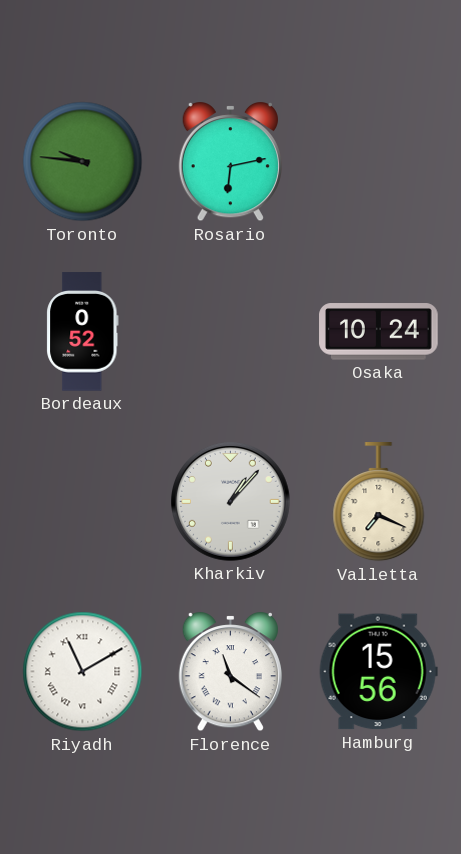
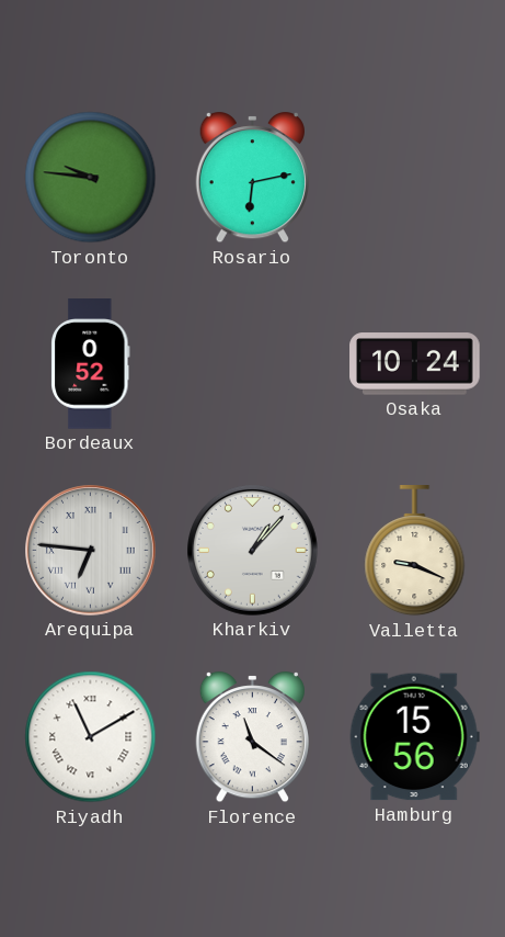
Arequipa: none -> 6:46 (91, 551)
Valletta: 7:19 -> 9:19 (415, 551)
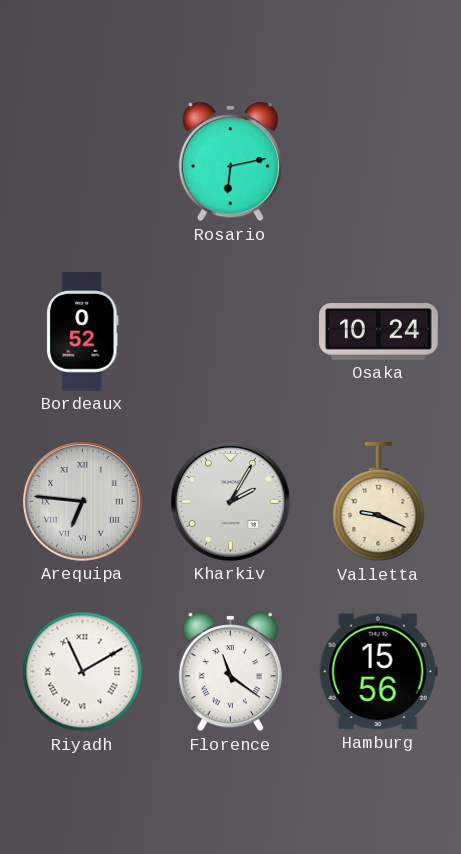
Toronto: 9:46 -> none (91, 178)
Kharkiv: 1:07 -> 2:05 (231, 502)
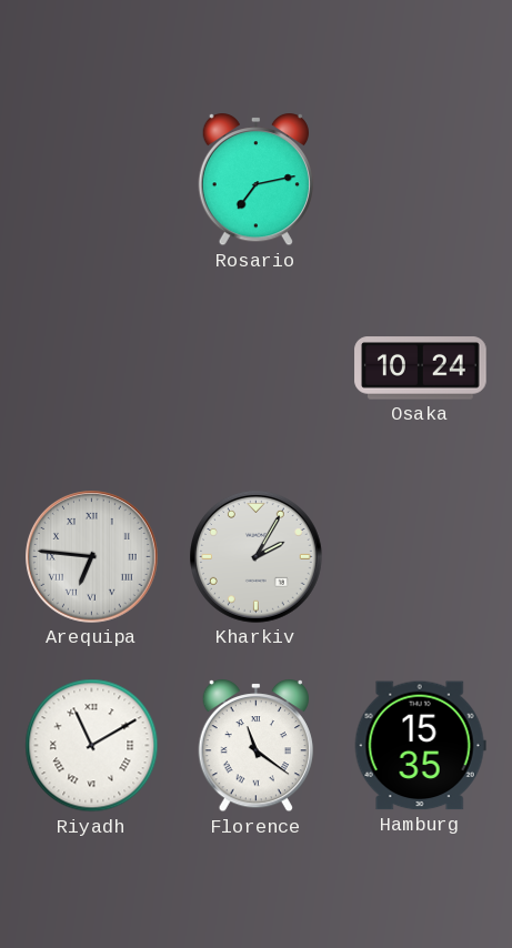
Rosario: 6:13 -> 7:13 (255, 181)
Bordeaux: 0:52 -> none (83, 332)
Valletta: 9:19 -> none (379, 502)
Hamburg: 15:56 -> 15:35 (420, 746)
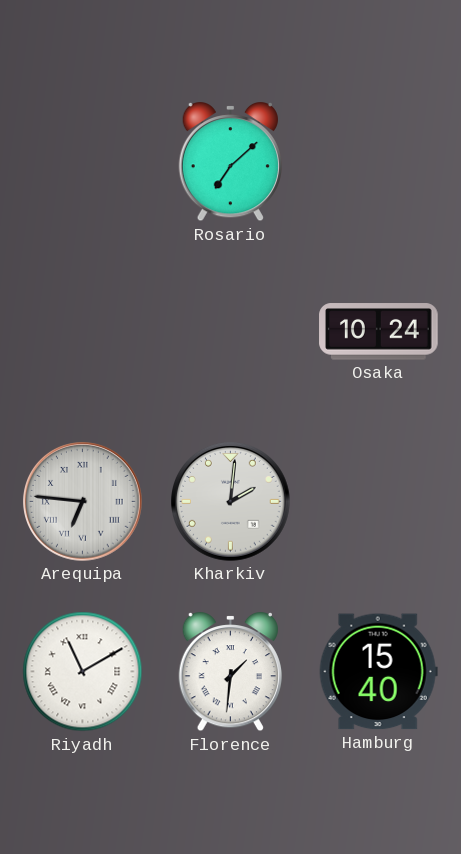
Rosario: 7:13 -> 7:08 (230, 163)
Kharkiv: 2:05 -> 2:01 (231, 502)
Florence: 11:21 -> 1:31 (230, 673)
Hamburg: 15:35 -> 15:40 (378, 672)
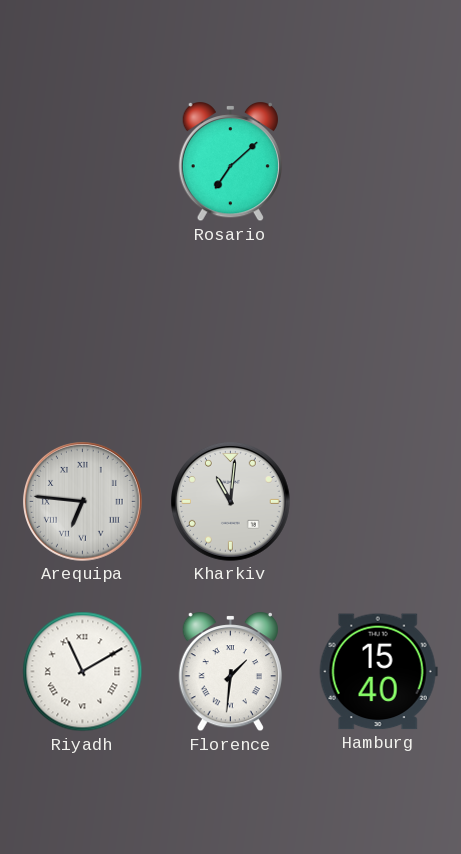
Osaka: 10:24 -> none (379, 332)
Kharkiv: 2:01 -> 11:01 (231, 502)
